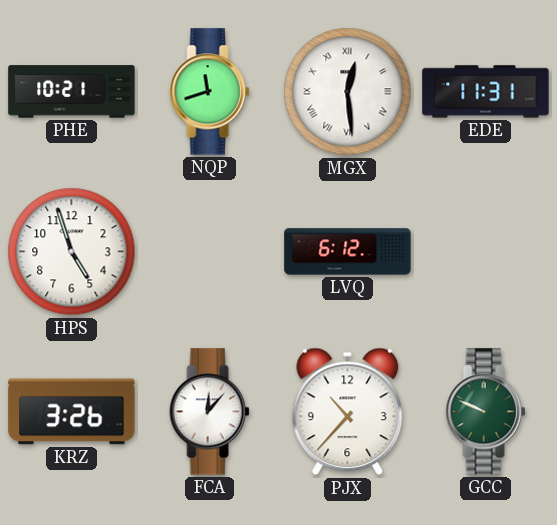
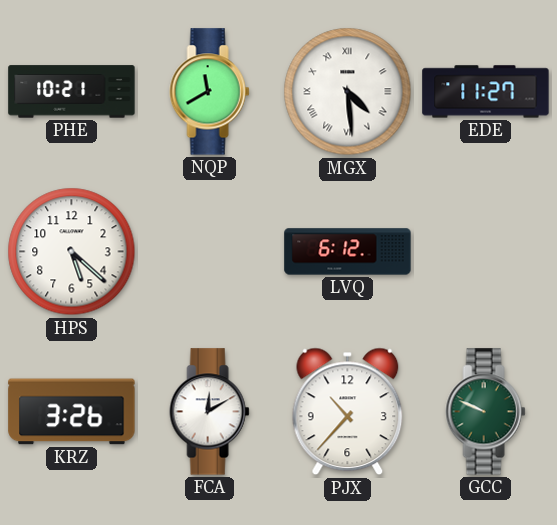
NQP: 11:42 -> 11:40 (210, 92)
MGX: 12:29 -> 4:29 (348, 92)
EDE: 11:31 -> 11:27 (486, 92)
HPS: 4:57 -> 5:22 (72, 252)
FCA: 12:07 -> 12:10 (210, 412)
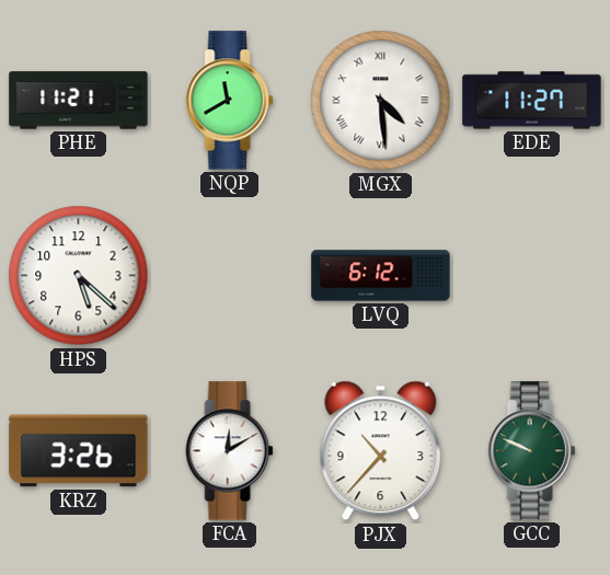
PHE: 10:21 -> 11:21 (79, 101)
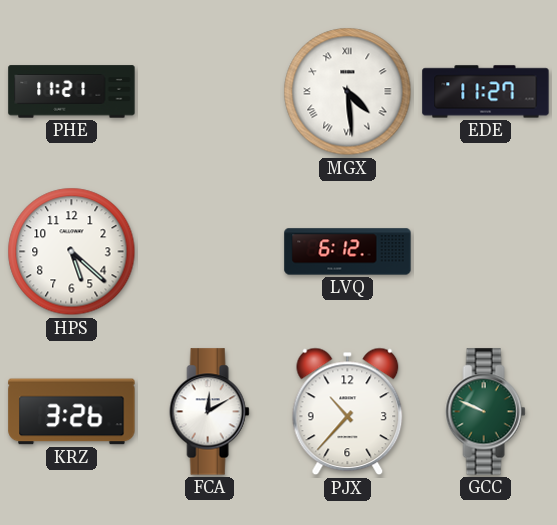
NQP: 11:40 -> none (230, 101)
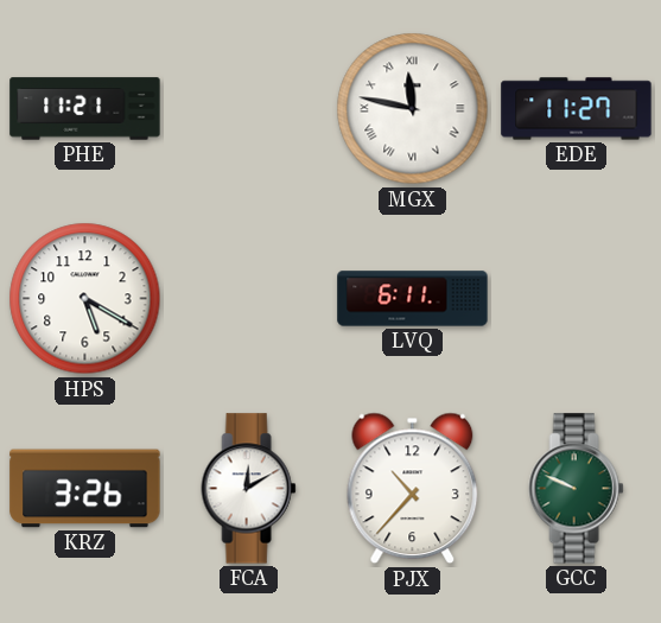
MGX: 4:29 -> 11:47 (413, 109)
HPS: 5:22 -> 5:20 (85, 299)
LVQ: 6:12 -> 6:11 (413, 299)
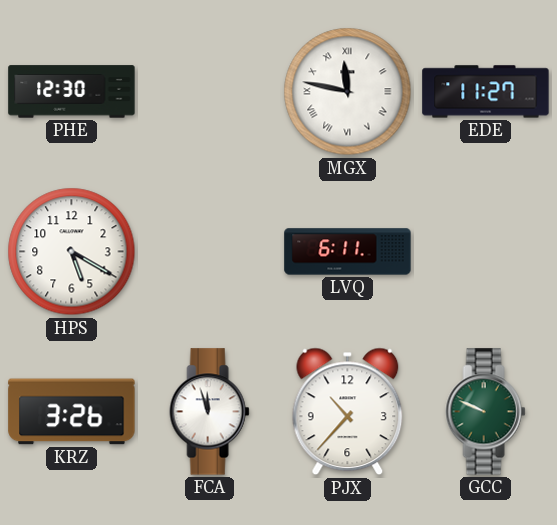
PHE: 11:21 -> 12:30 (72, 92)
FCA: 12:10 -> 11:57 (210, 412)
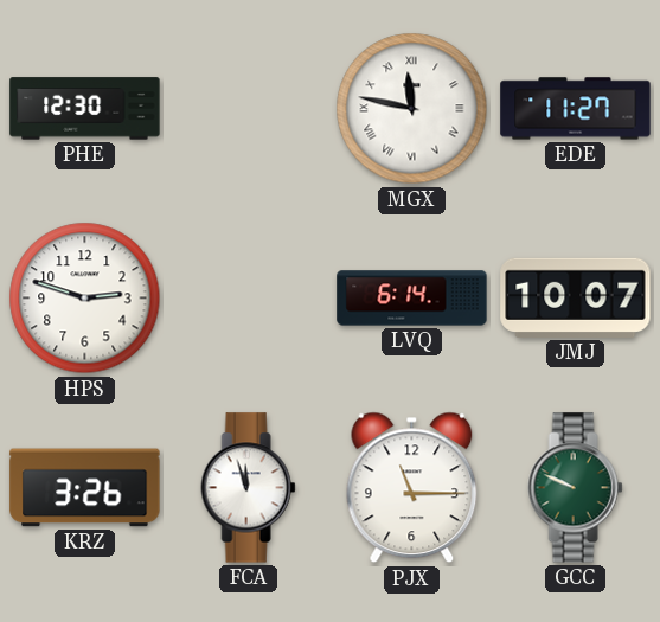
HPS: 5:20 -> 2:48 (85, 299)
LVQ: 6:11 -> 6:14 (412, 299)
JMJ: none -> 10:07 (576, 297)
PJX: 10:37 -> 11:15 (412, 488)
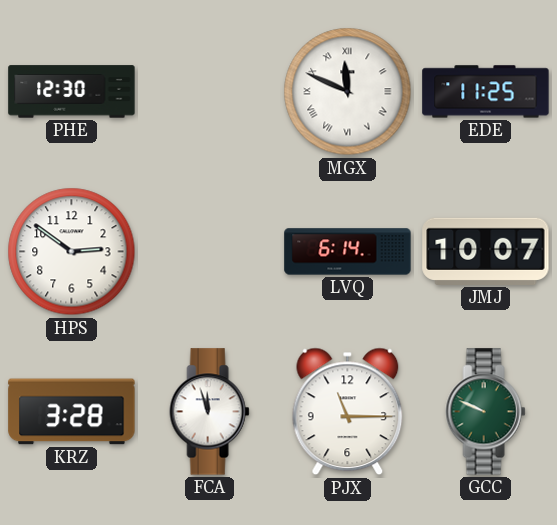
MGX: 11:47 -> 11:49 (348, 92)
EDE: 11:27 -> 11:25 (486, 92)
HPS: 2:48 -> 2:51 (72, 252)
KRZ: 3:26 -> 3:28 (72, 412)
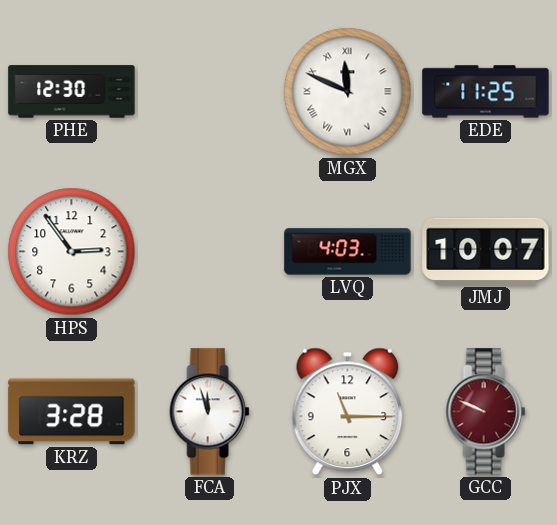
HPS: 2:51 -> 2:54 (72, 252)
LVQ: 6:14 -> 4:03 (348, 252)
GCC dial: green -> burgundy (486, 412)
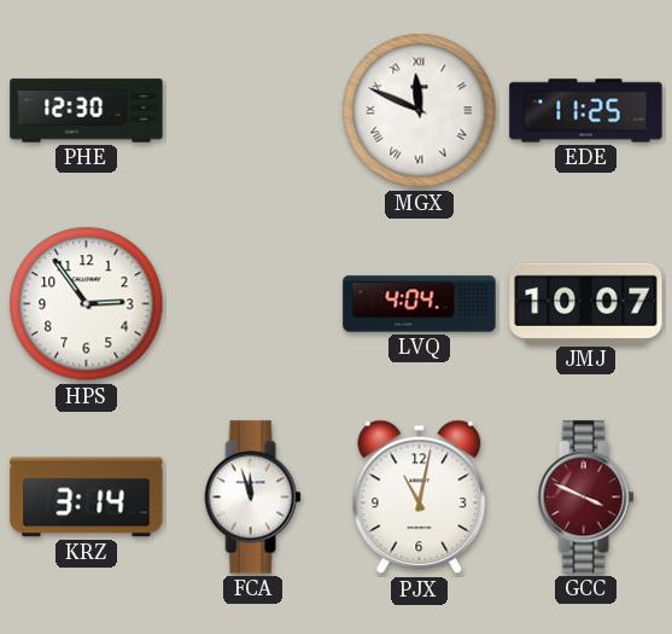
LVQ: 4:03 -> 4:04 (420, 304)
KRZ: 3:28 -> 3:14 (87, 498)
PJX: 11:15 -> 11:02 (420, 498)
GCC: 9:49 -> 3:49 (586, 498)
